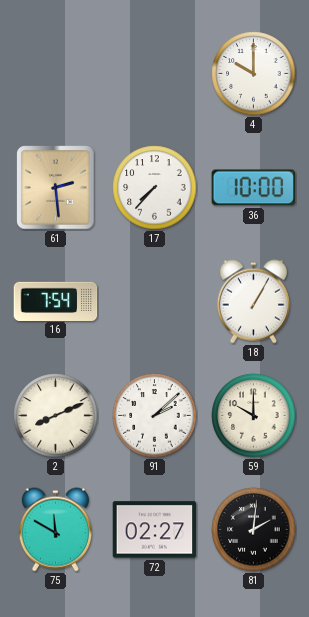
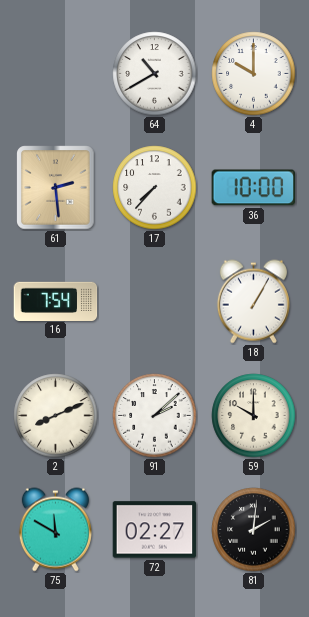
64: none -> 10:40 (155, 74)
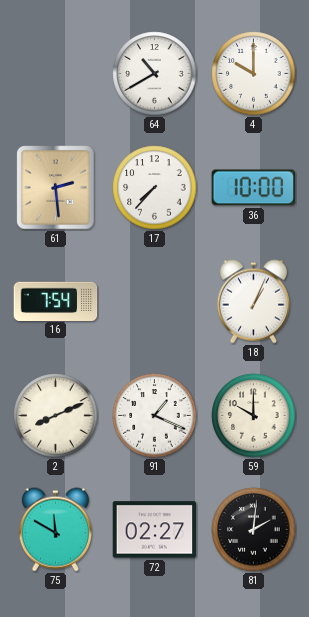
18: 1:05 -> 1:04 (253, 302)
91: 2:08 -> 1:19 (155, 416)
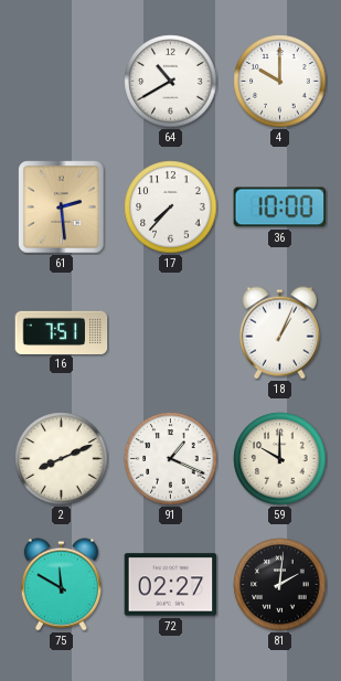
16: 7:54 -> 7:51 (62, 332)
